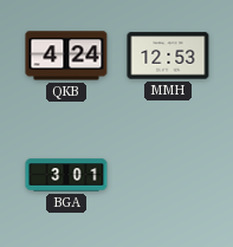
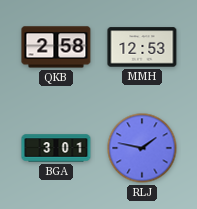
QKB: 4:24 -> 2:58 (56, 47)
RLJ: none -> 1:47 (142, 148)
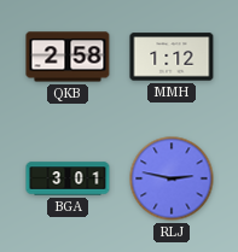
MMH: 12:53 -> 1:12 (172, 57)
RLJ: 1:47 -> 2:47 (172, 178)
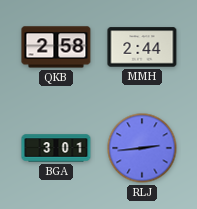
MMH: 1:12 -> 2:44 (142, 47)
RLJ: 2:47 -> 2:44 (142, 148)
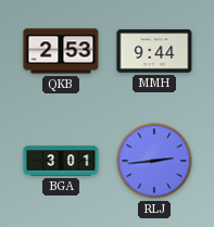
QKB: 2:58 -> 2:53 (61, 51)
MMH: 2:44 -> 9:44 (154, 51)
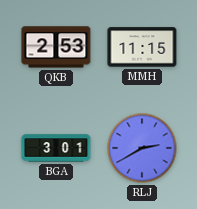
MMH: 9:44 -> 11:15 (142, 47)
RLJ: 2:44 -> 2:40 (142, 148)
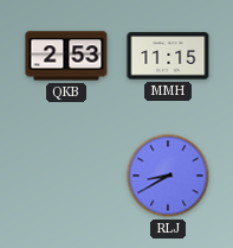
BGA: 3:01 -> none (56, 148)
RLJ: 2:40 -> 8:40 (168, 176)
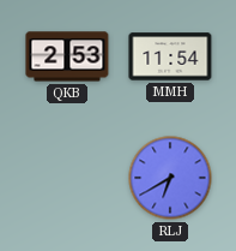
MMH: 11:15 -> 11:54 (170, 56)
RLJ: 8:40 -> 6:40 (170, 178)
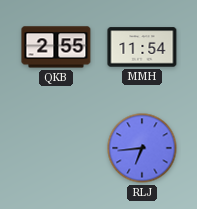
QKB: 2:53 -> 2:55 (56, 47)
RLJ: 6:40 -> 6:44 (142, 148)
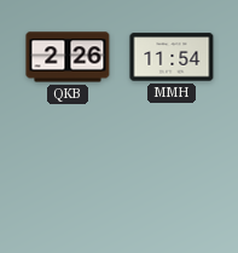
QKB: 2:55 -> 2:26 (68, 57)
RLJ: 6:44 -> none (142, 148)
